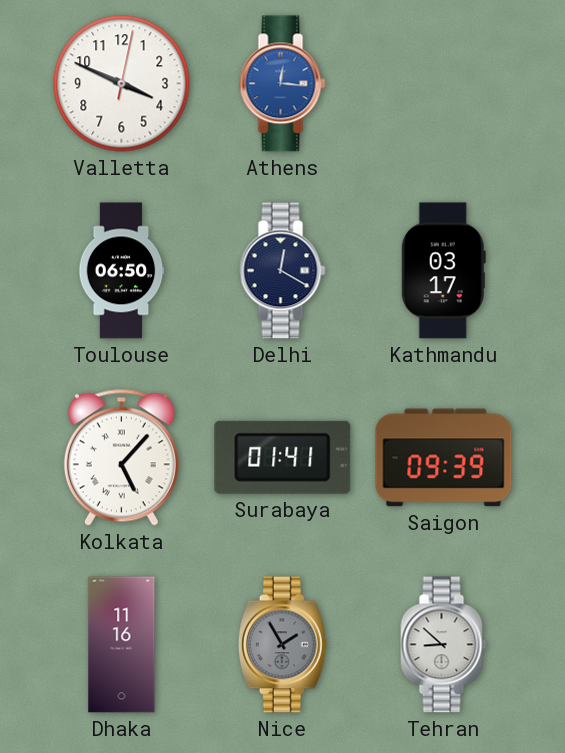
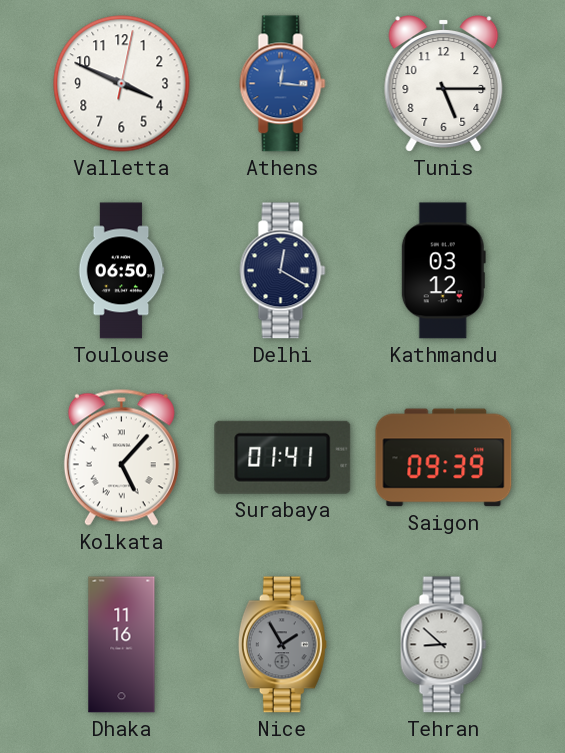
Tunis: none -> 5:15 (444, 84)
Kathmandu: 03:17 -> 03:12 (443, 271)
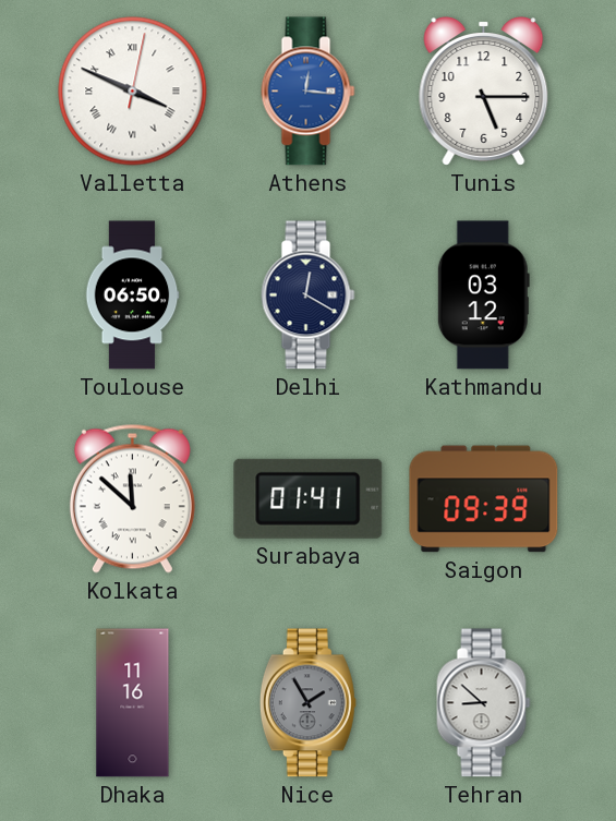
Valletta numerals: Arabic -> Roman (133, 92)
Kolkata: 5:07 -> 11:52 (132, 498)
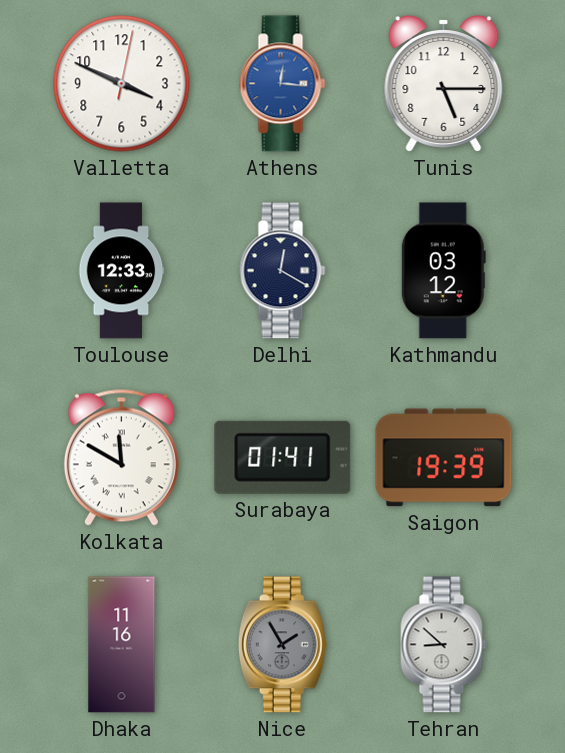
Valletta numerals: Roman -> Arabic (122, 84)
Toulouse: 06:50 -> 12:33 (121, 271)
Kolkata: 11:52 -> 11:50 (121, 457)
Saigon: 09:39 -> 19:39 (444, 458)
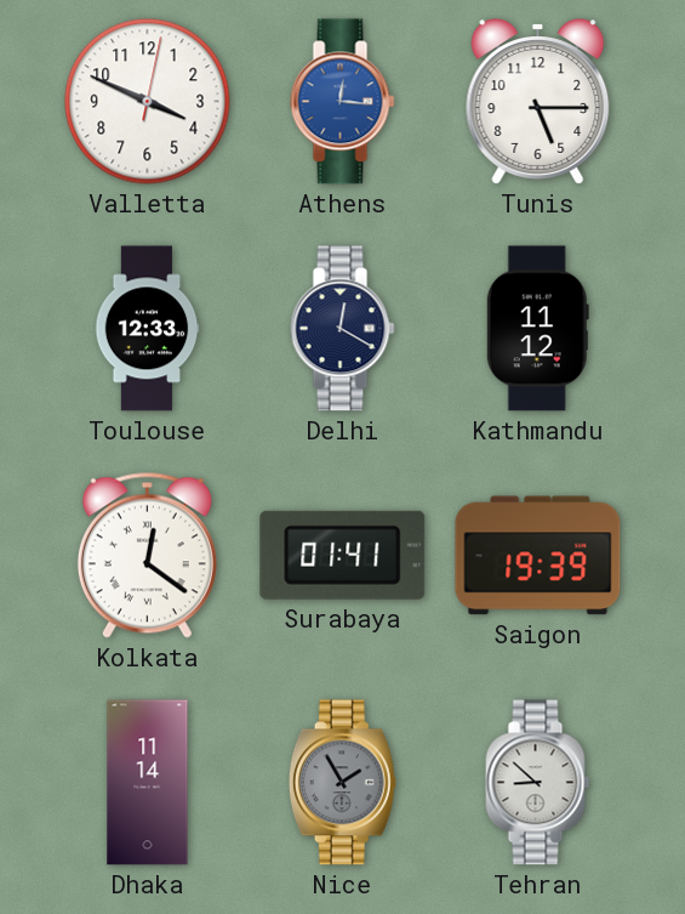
Kathmandu: 03:12 -> 11:12 (537, 329)
Kolkata: 11:50 -> 12:21 (147, 555)
Dhaka: 11:16 -> 11:14 (148, 783)
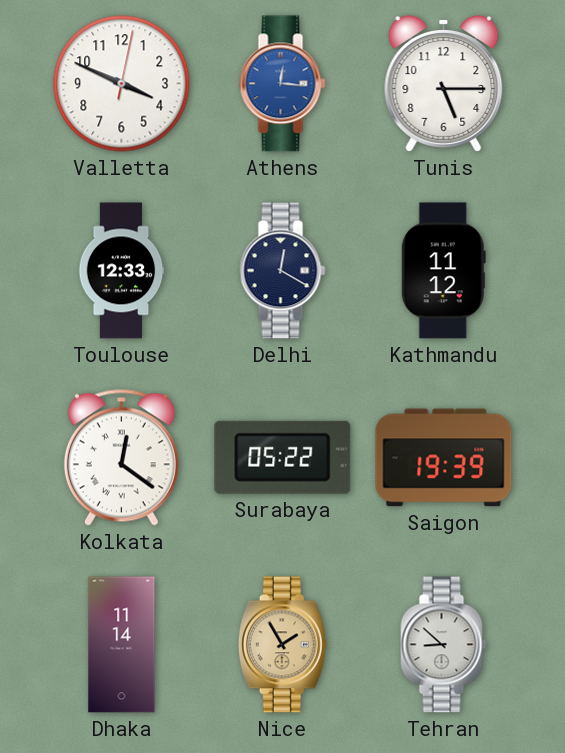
Surabaya: 01:41 -> 05:22 (283, 457)
Nice dial: grey -> champagne (282, 645)
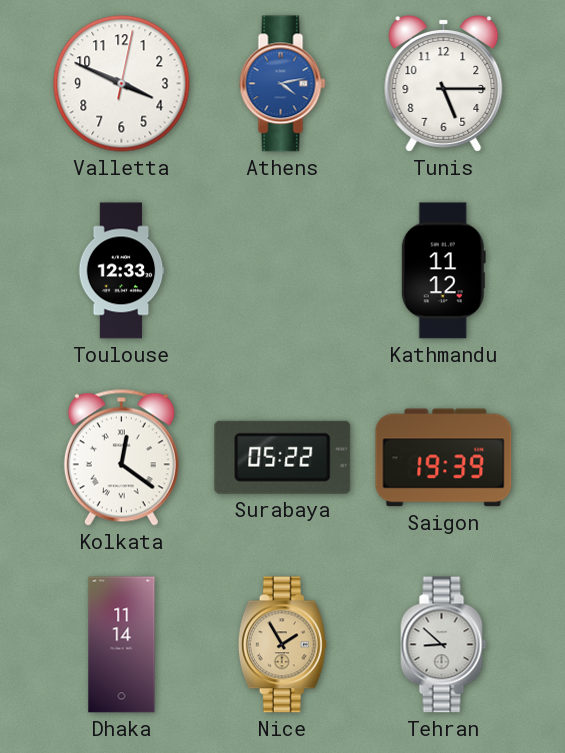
Athens: 12:16 -> 4:13 (283, 84)
Delhi: 12:20 -> none (283, 271)
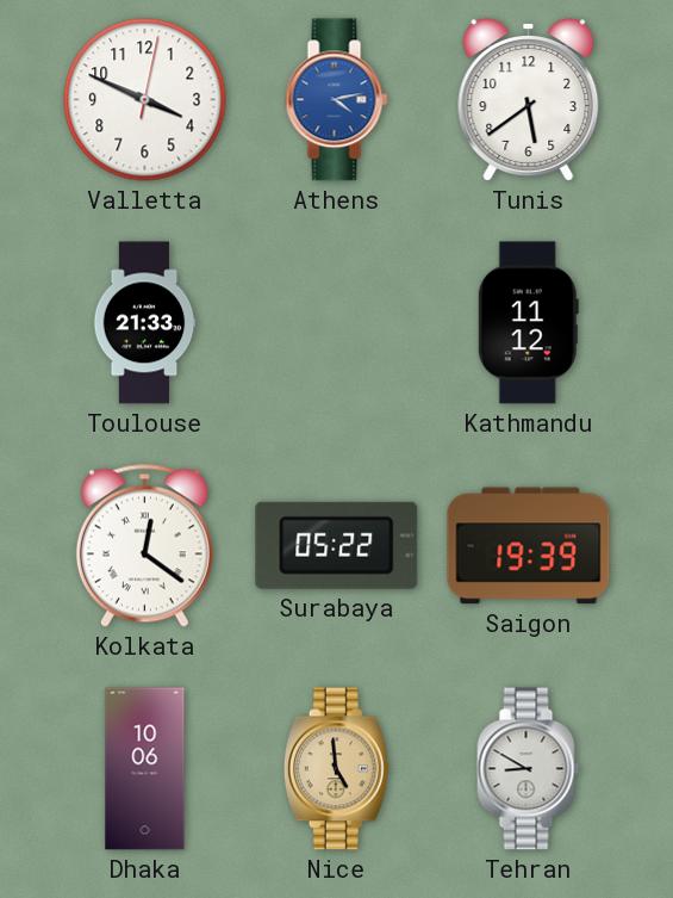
Tunis: 5:15 -> 5:39 (529, 100)
Toulouse: 12:33 -> 21:33 (144, 323)
Dhaka: 11:14 -> 10:06 (145, 769)
Nice: 1:55 -> 4:59 (336, 769)
Tehran: 8:52 -> 8:50 (529, 769)
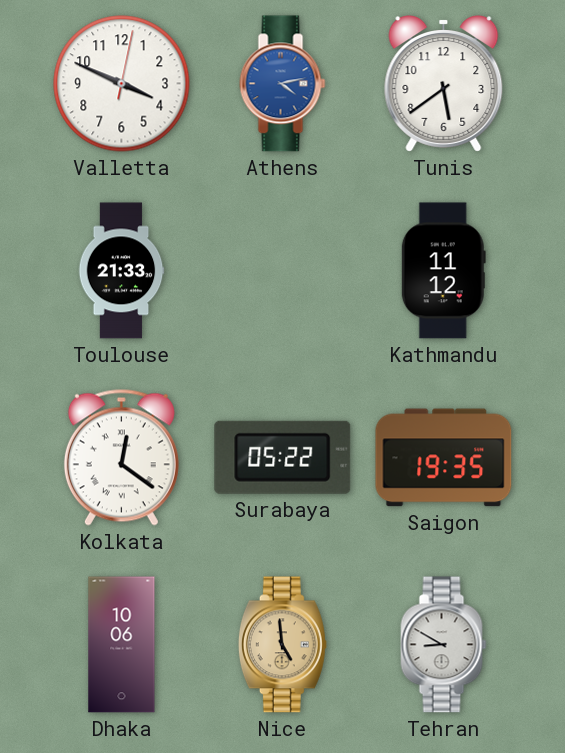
Saigon: 19:39 -> 19:35 (444, 458)
